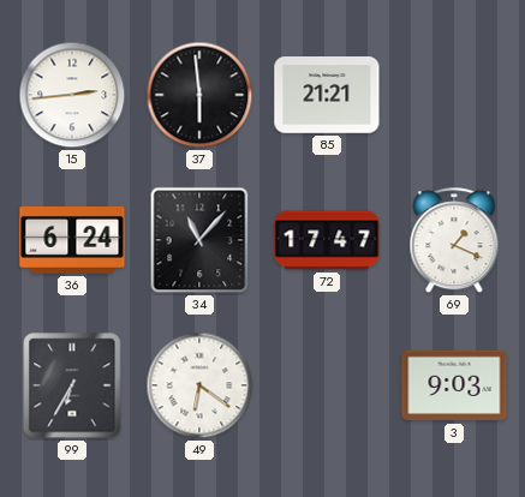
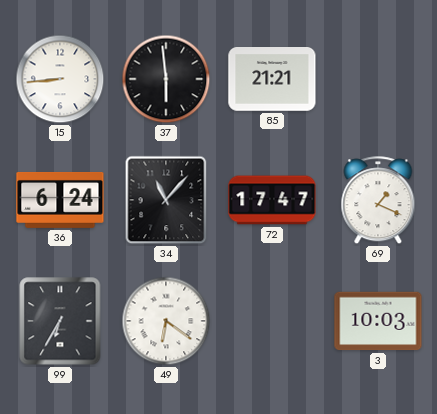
15: 2:44 -> 8:44 (60, 79)
3: 9:03 -> 10:03 (378, 321)
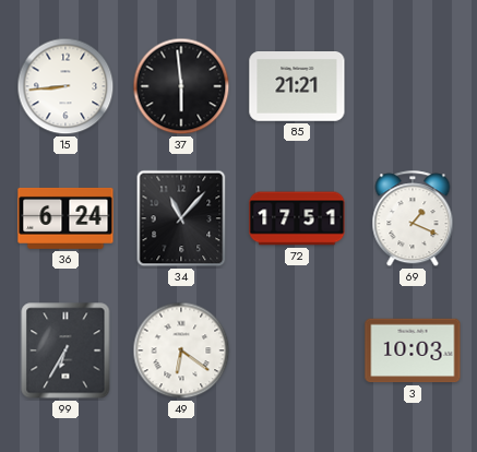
72: 17:47 -> 17:51 (297, 218)
